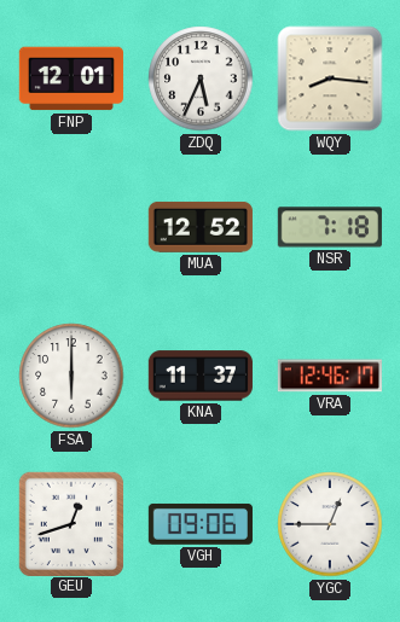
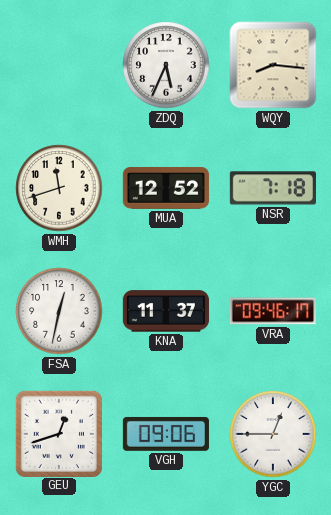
FNP: 12:01 -> none (71, 79)
WMH: none -> 11:42 (59, 188)
FSA: 6:00 -> 12:32 (59, 311)
VRA: 12:46 -> 09:46 (273, 311)
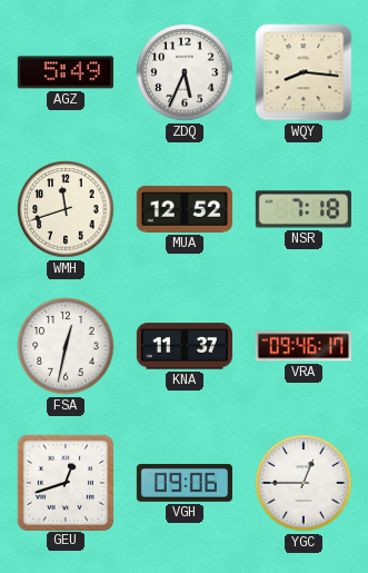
AGZ: none -> 5:49 (66, 72)
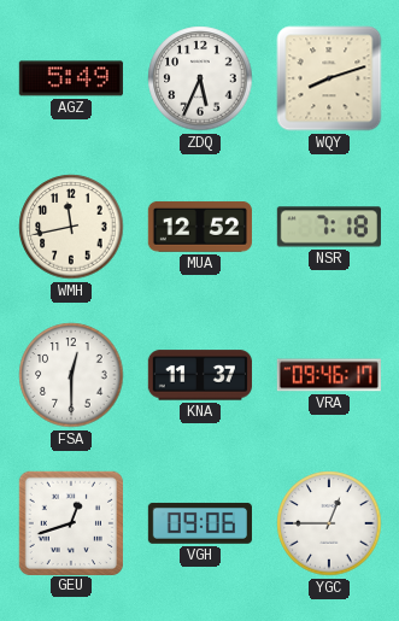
WQY: 8:16 -> 8:12 (329, 78)
WMH: 11:42 -> 11:43 (71, 227)
FSA: 12:32 -> 12:30 (71, 375)
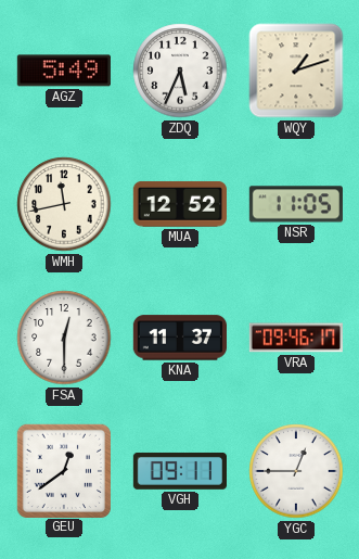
WQY: 8:12 -> 1:12 (296, 71)
NSR: 7:18 -> 11:05 (296, 204)
GEU: 12:42 -> 12:39 (63, 470)
VGH: 09:06 -> 09:11 (180, 471)
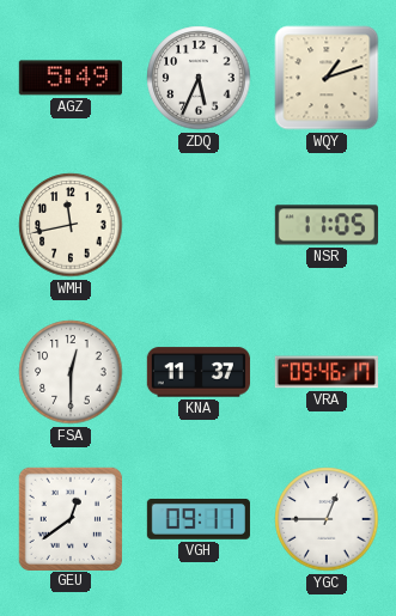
MUA: 12:52 -> none (180, 204)
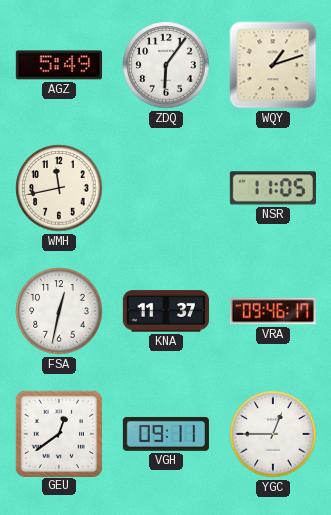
ZDQ: 5:34 -> 6:06 (166, 65)
FSA: 12:30 -> 12:32 (59, 311)
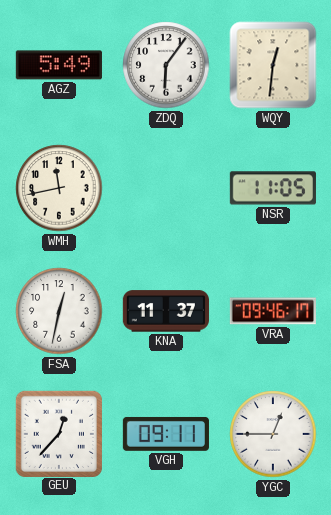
WQY: 1:12 -> 12:31 (273, 65)
GEU: 12:39 -> 12:37 (58, 433)
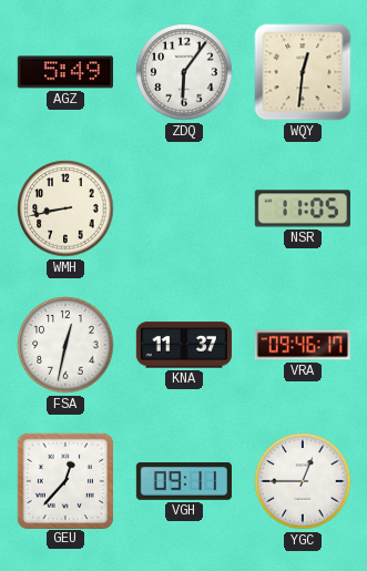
WMH: 11:43 -> 8:43 (65, 208)
